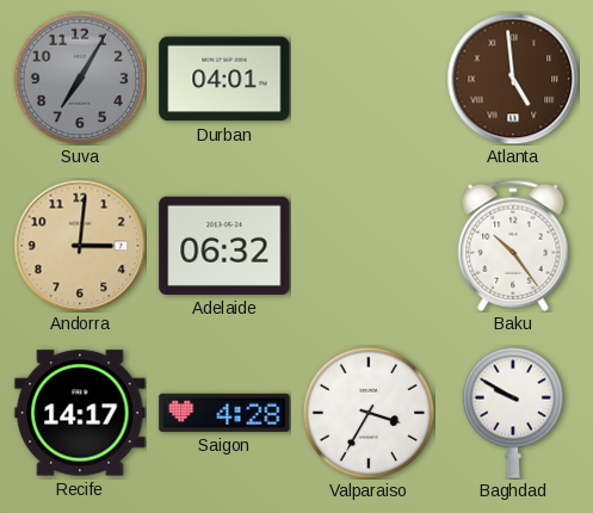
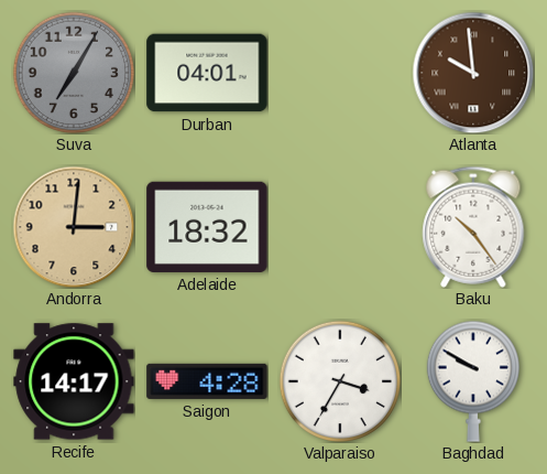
Atlanta: 4:59 -> 9:59 (473, 73)
Adelaide: 06:32 -> 18:32 (207, 227)
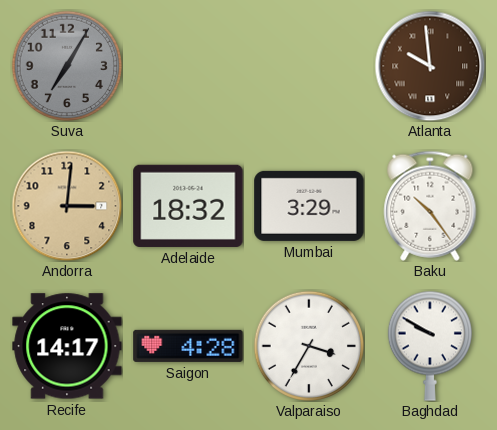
Durban: 04:01 -> none (207, 73)
Mumbai: none -> 3:29 (309, 206)
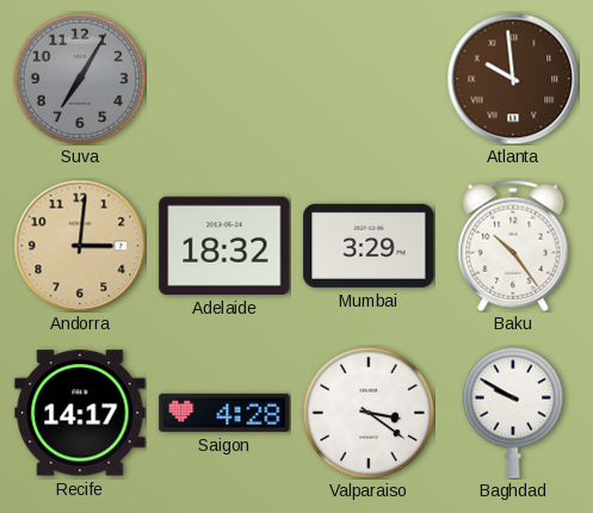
Valparaiso: 3:35 -> 3:21 (367, 412)
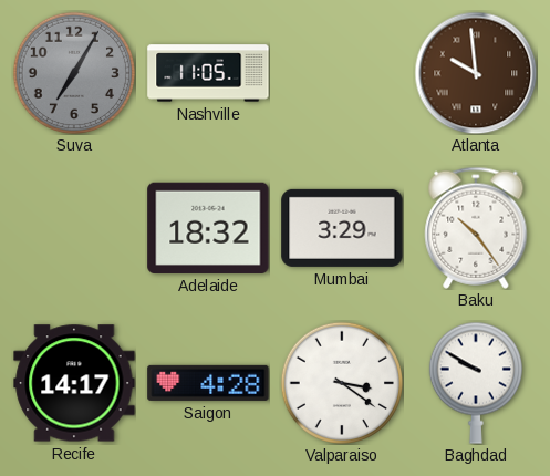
Nashville: none -> 11:05 (208, 73)
Andorra: 3:01 -> none (80, 246)
